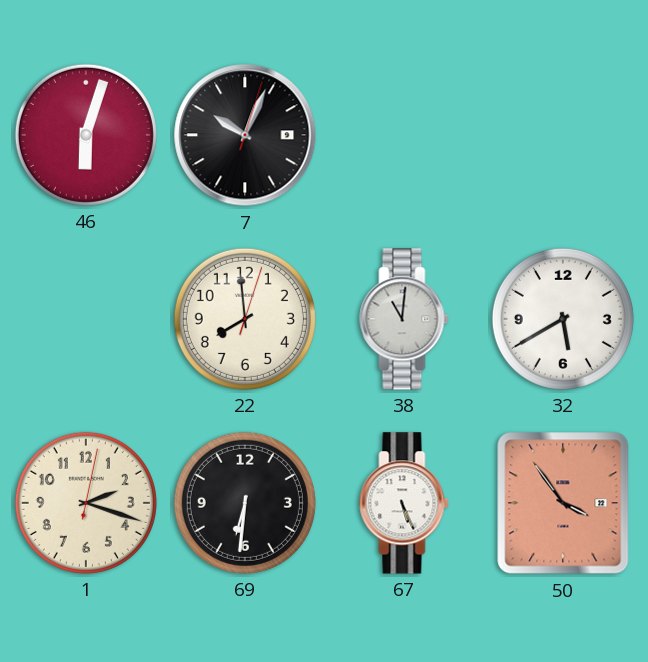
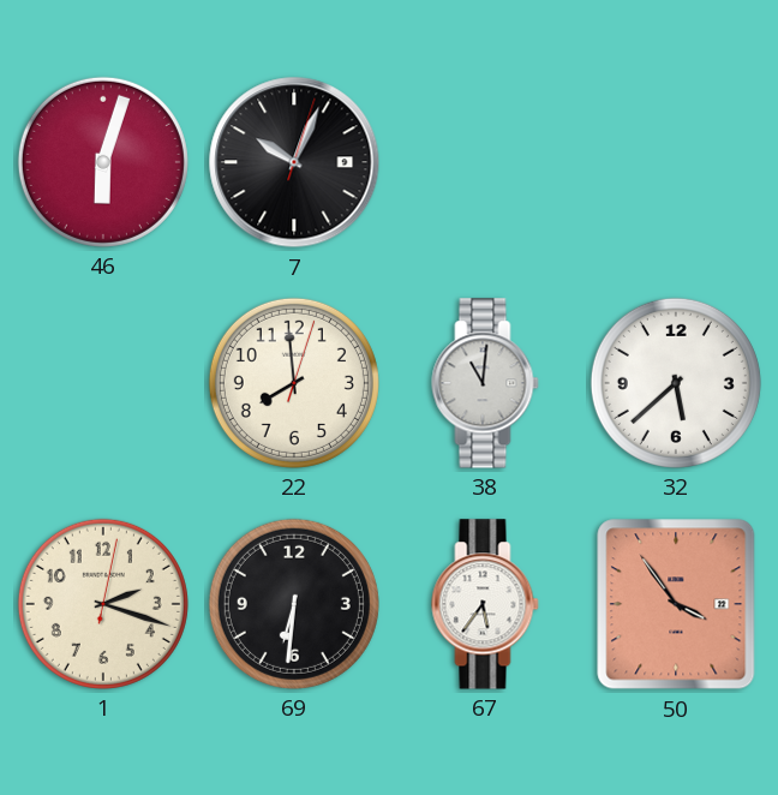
32: 5:40 -> 5:38 (676, 383)
67: 5:26 -> 5:36 (485, 604)
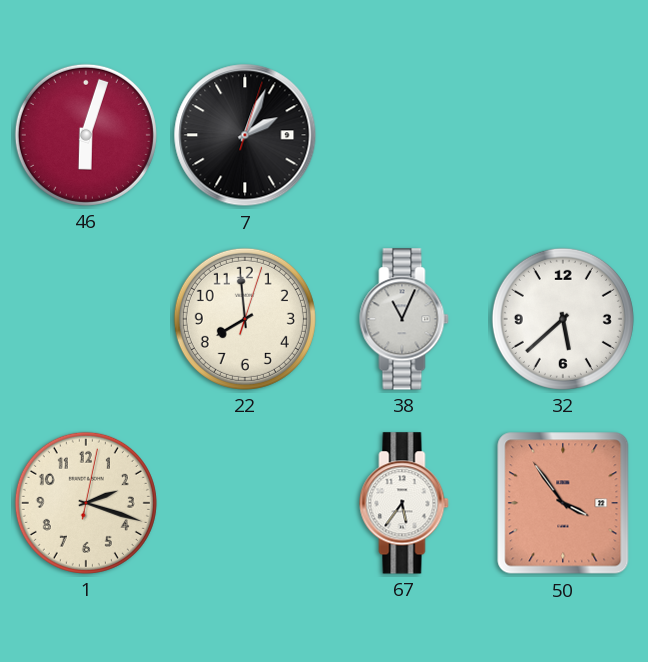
7: 10:04 -> 2:04 (245, 135)
38: 11:01 -> 11:04 (404, 319)
69: 6:31 -> none (294, 604)
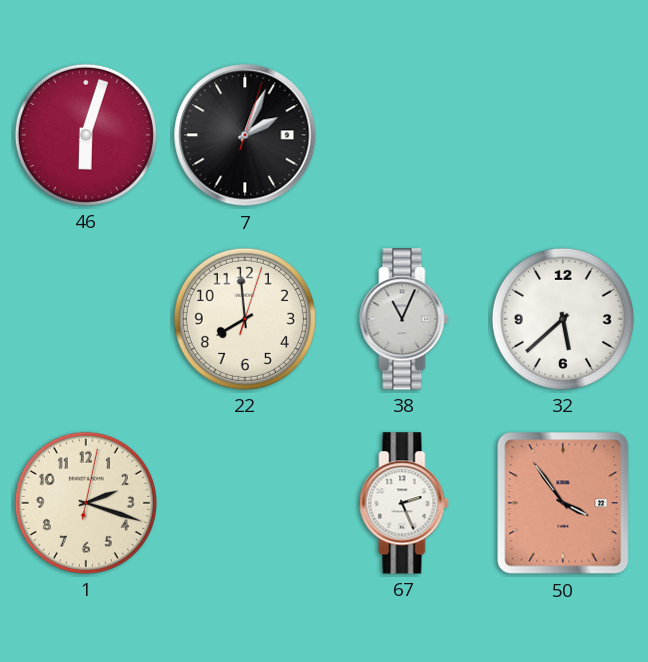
67: 5:36 -> 2:26 (404, 503)
